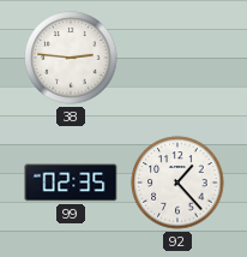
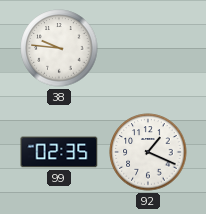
38: 2:46 -> 9:46 (59, 48)
92: 1:23 -> 1:19 (148, 152)
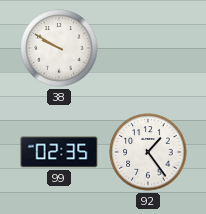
38: 9:46 -> 9:50 (59, 48)
92: 1:19 -> 1:24 (148, 152)
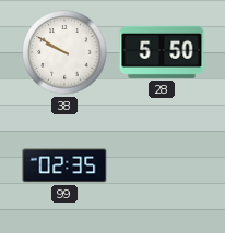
28: none -> 5:50 (162, 52)
92: 1:24 -> none (148, 152)
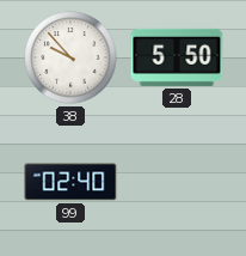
38: 9:50 -> 9:53 (70, 57)
99: 02:35 -> 02:40 (70, 182)
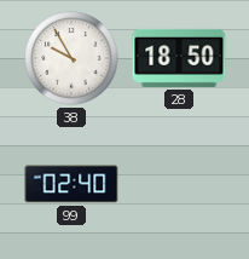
38: 9:53 -> 9:55 (71, 58)
28: 5:50 -> 18:50 (179, 58)
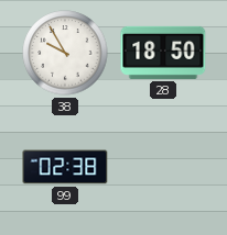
99: 02:40 -> 02:38 (65, 167)
